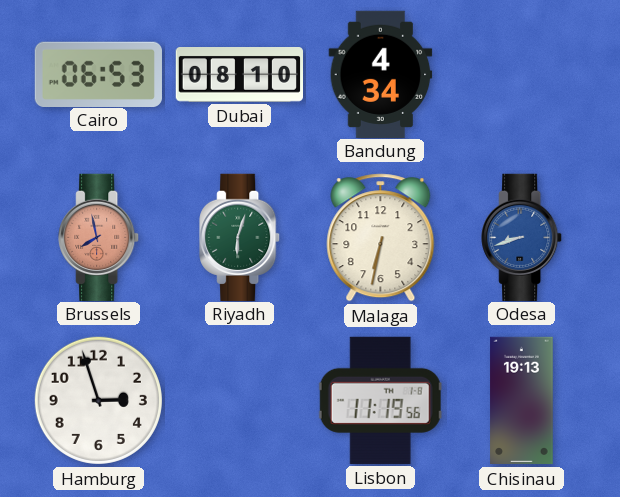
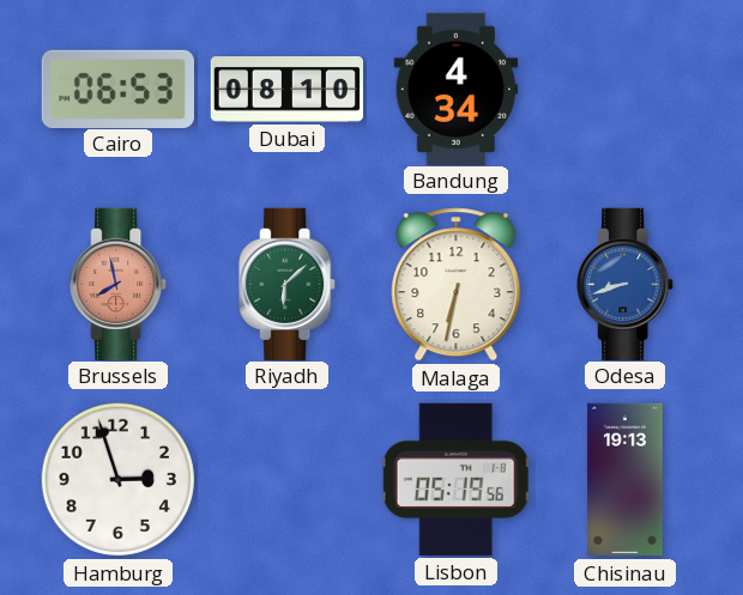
Riyadh: 6:03 -> 6:08 (288, 284)
Lisbon: 11:19 -> 05:19 (455, 479)
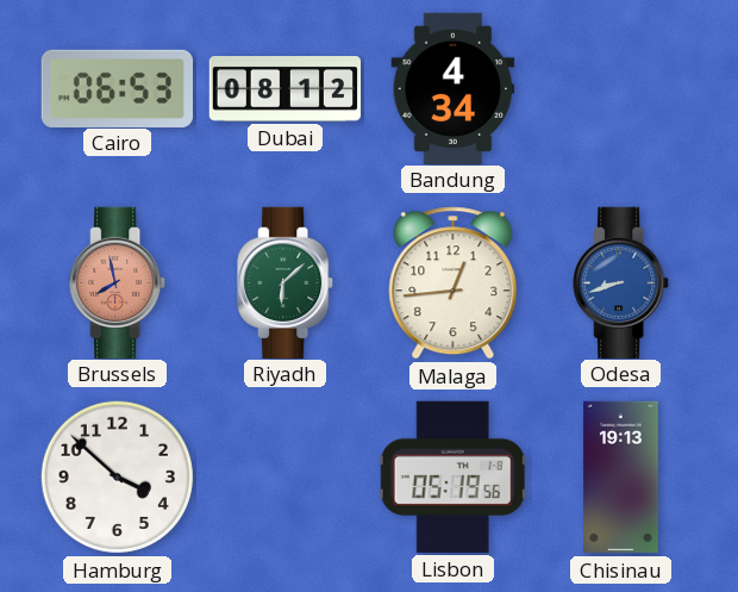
Dubai: 08:10 -> 08:12 (284, 89)
Malaga: 6:32 -> 12:44 (454, 283)
Hamburg: 2:57 -> 3:52 (117, 476)
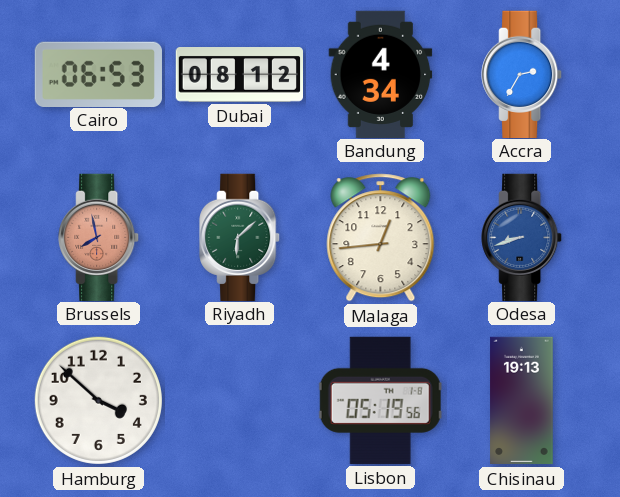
Accra: none -> 2:35 (522, 74)
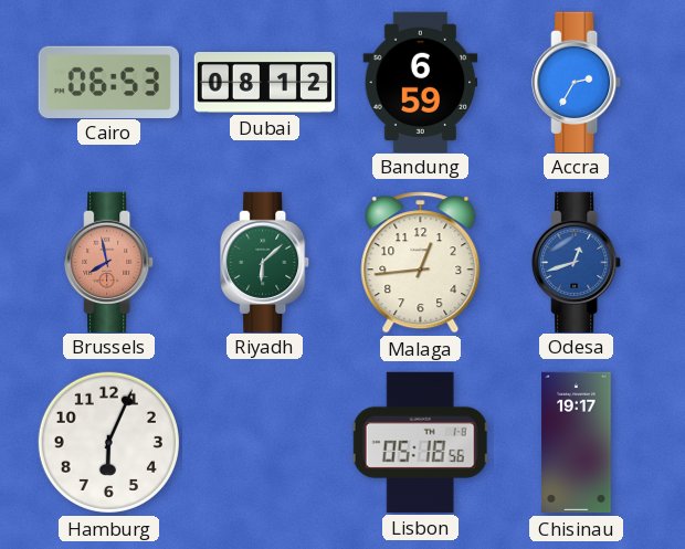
Bandung: 4:34 -> 6:59 (421, 82)
Odesa: 8:42 -> 12:42 (577, 262)
Hamburg: 3:52 -> 6:04 (108, 442)
Lisbon: 05:19 -> 05:18 (420, 442)
Chisinau: 19:13 -> 19:17 (577, 443)
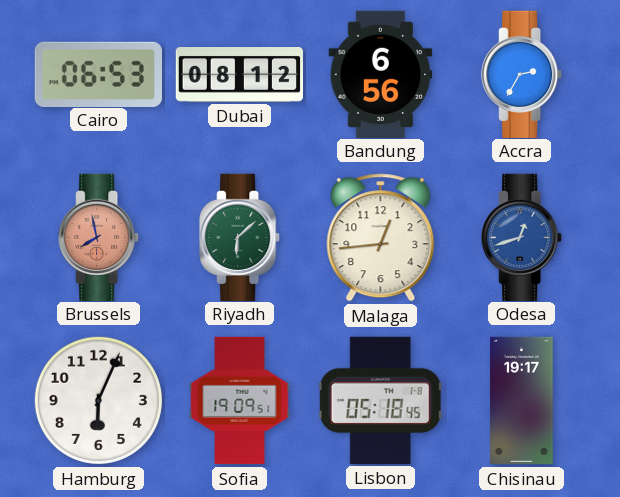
Bandung: 6:59 -> 6:56 (381, 74)
Sofia: none -> 19:09 (240, 401)
Lisbon: 05:18:56 -> 05:18:45 (380, 400)
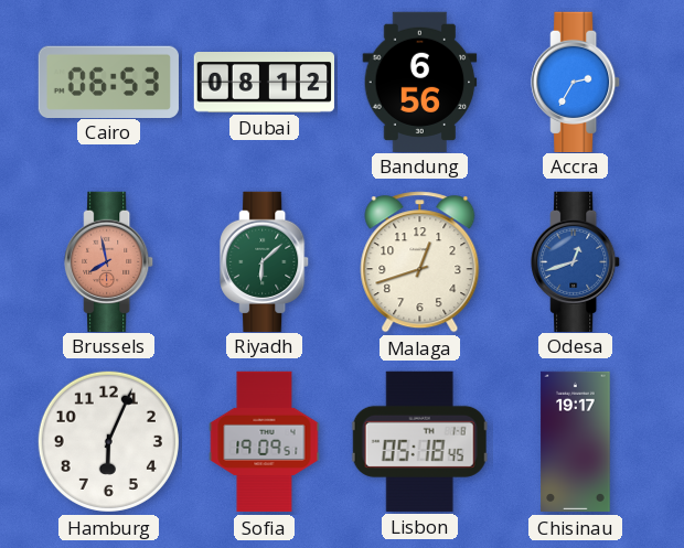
Malaga: 12:44 -> 12:42 (420, 262)
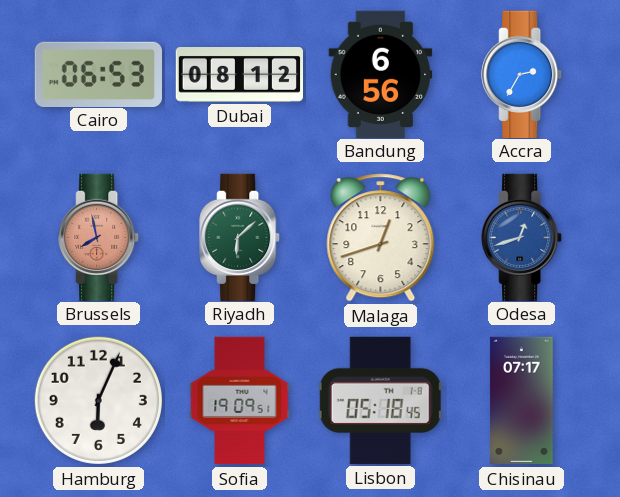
Chisinau: 19:17 -> 07:17 (522, 401)
